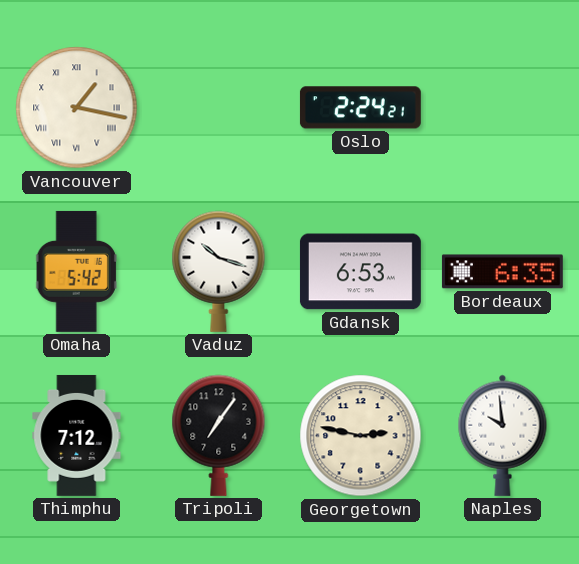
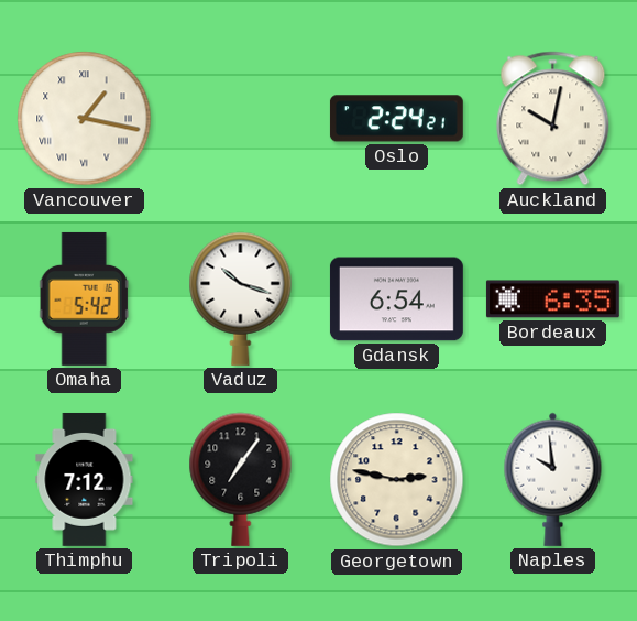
Auckland: none -> 10:02 (553, 119)
Gdansk: 6:53 -> 6:54 (396, 299)
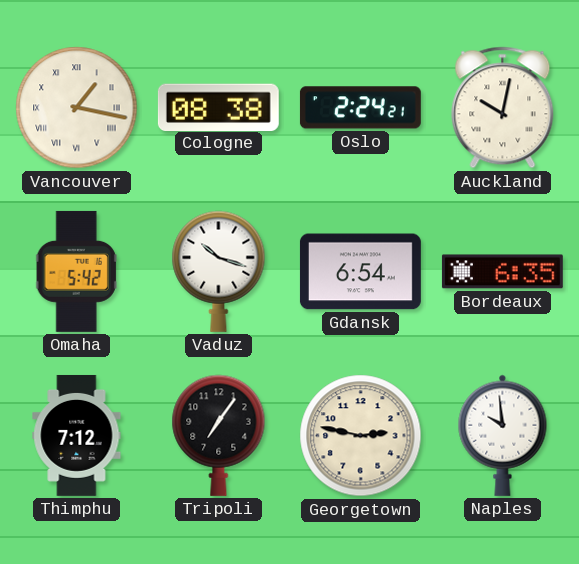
Cologne: none -> 08:38 (218, 107)
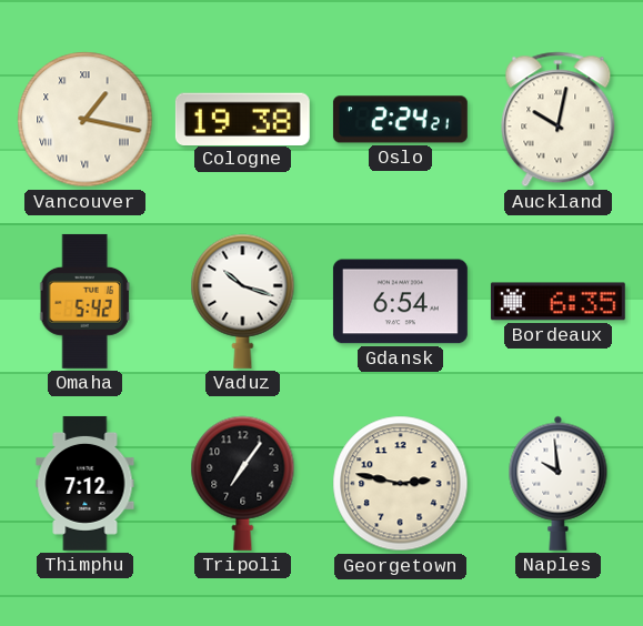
Cologne: 08:38 -> 19:38 (242, 119)
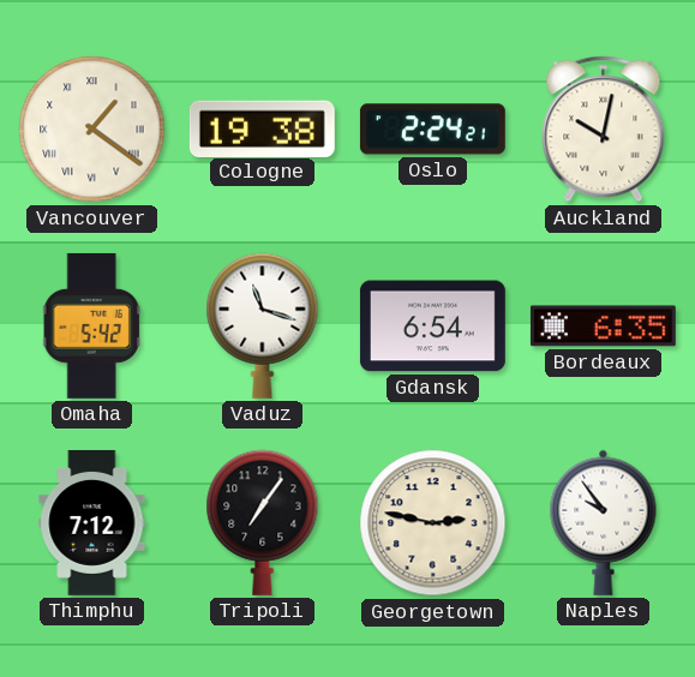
Vancouver: 1:17 -> 1:21 (92, 130)
Vaduz: 10:18 -> 11:18 (263, 325)
Naples: 9:59 -> 9:54 (604, 522)
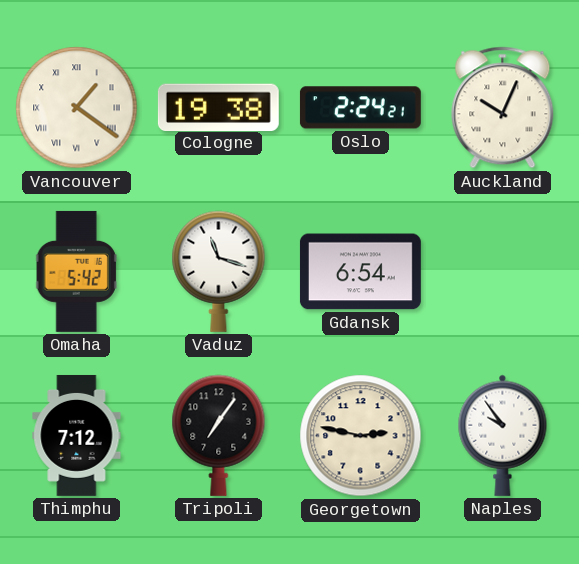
Auckland: 10:02 -> 10:04 (503, 108)
Bordeaux: 6:35 -> none (603, 326)
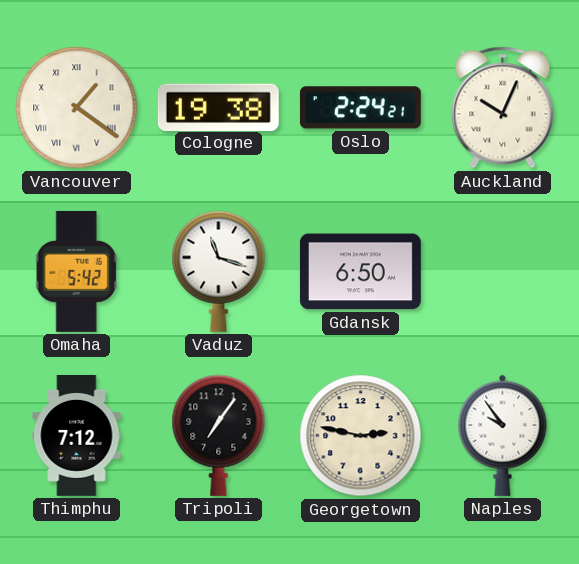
Gdansk: 6:54 -> 6:50 (360, 272)
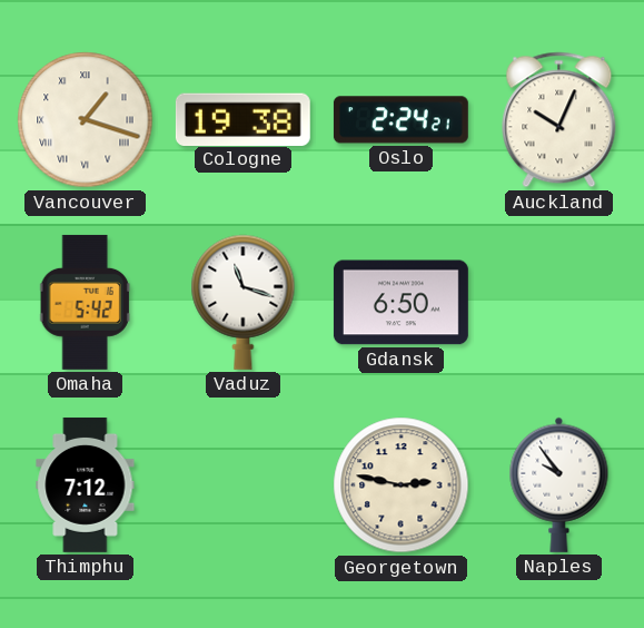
Vancouver: 1:21 -> 1:18 (86, 120)
Tripoli: 7:06 -> none (219, 435)
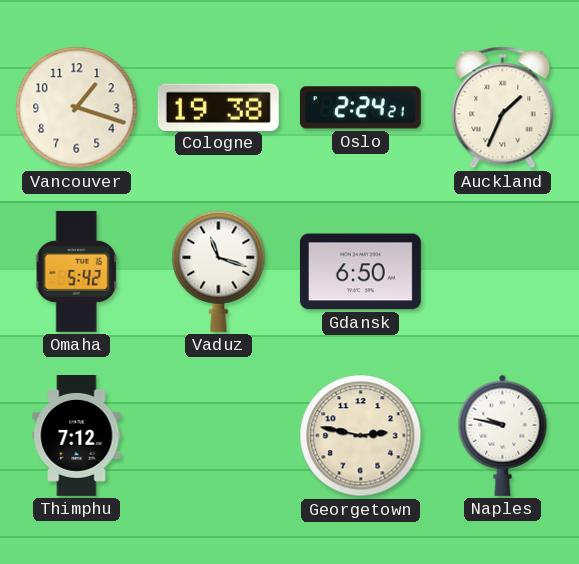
Vancouver numerals: Roman -> Arabic (77, 108)
Auckland: 10:04 -> 1:34 (503, 108)
Naples: 9:54 -> 9:47 (503, 435)
